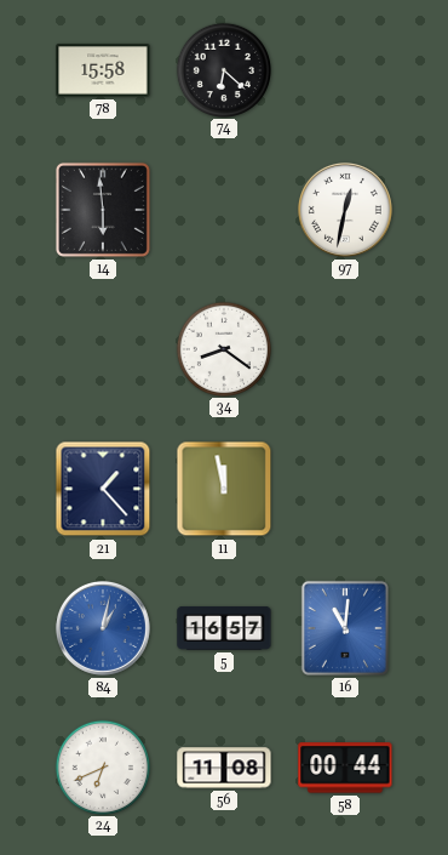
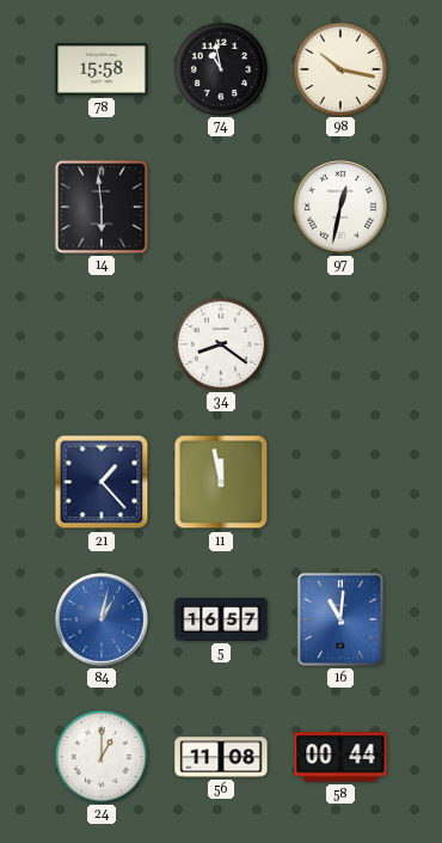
74: 6:22 -> 10:58 (220, 68)
98: none -> 10:17 (339, 68)
24: 6:41 -> 1:00 (100, 756)
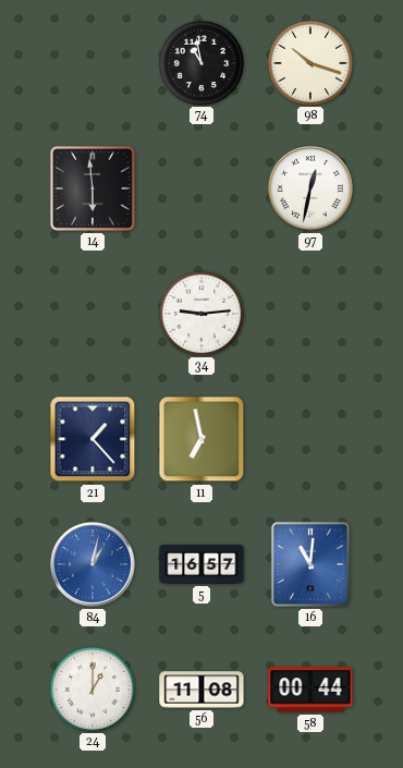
78: 15:58 -> none (102, 69)
98: 10:17 -> 10:18 (309, 62)
34: 8:21 -> 9:14 (200, 313)
11: 11:58 -> 6:58 (201, 439)
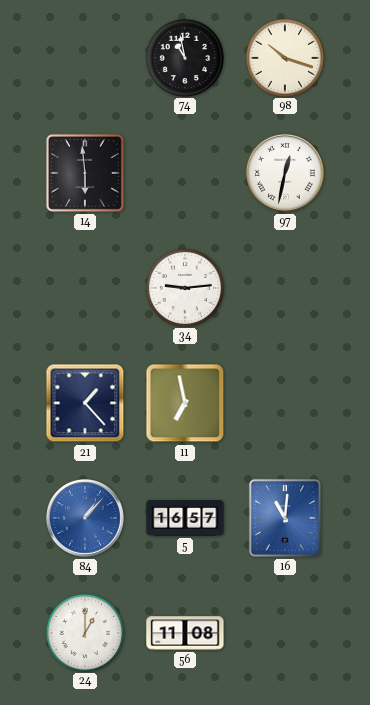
84: 1:02 -> 1:07 (85, 518)
58: 00:44 -> none (310, 690)
